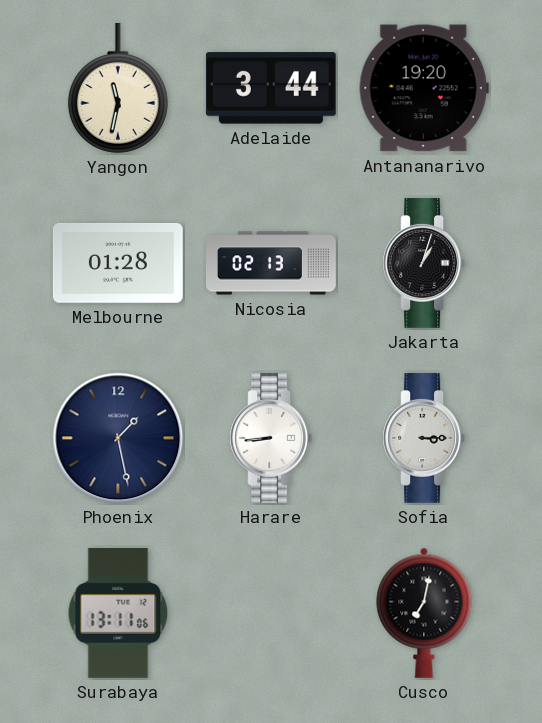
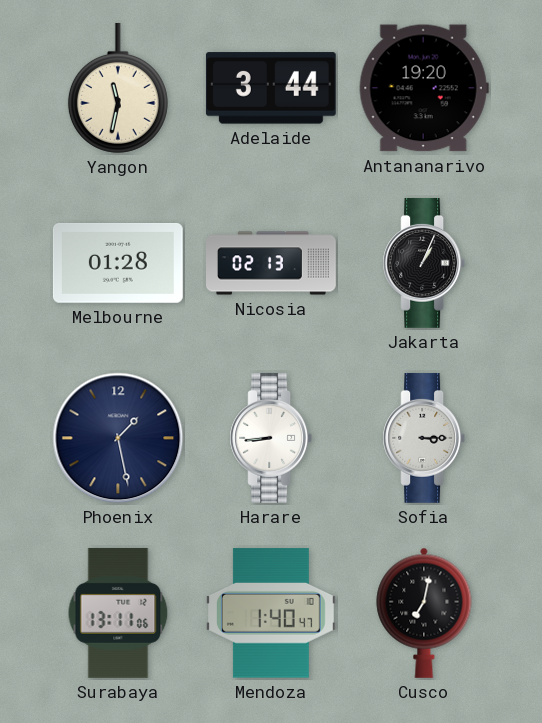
Jakarta: 1:03 -> 1:04 (424, 263)
Mendoza: none -> 1:40 (271, 613)
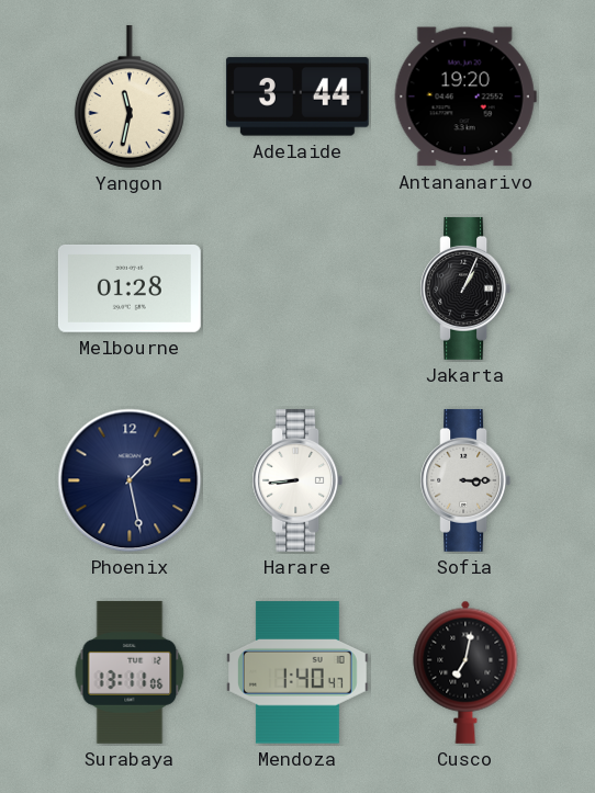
Nicosia: 02:13 -> none (272, 263)
